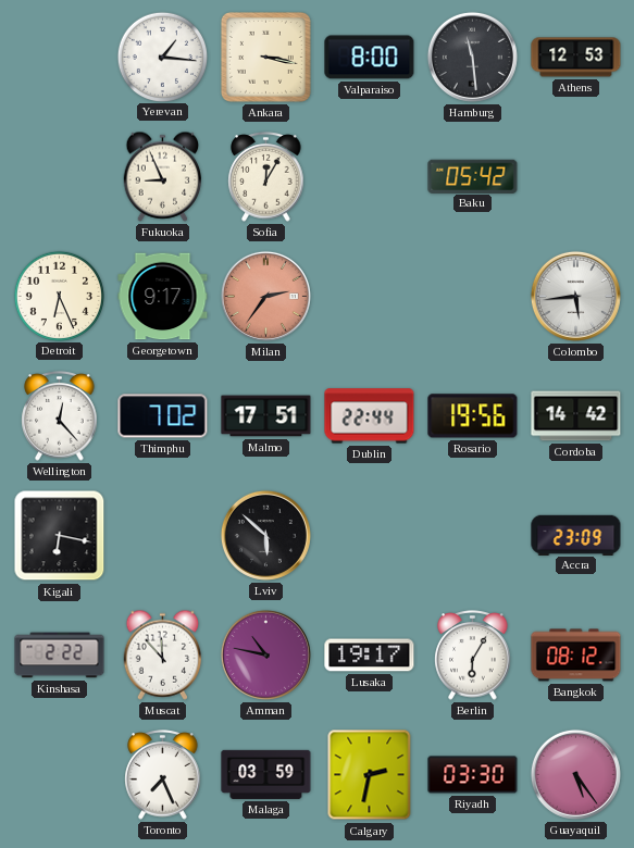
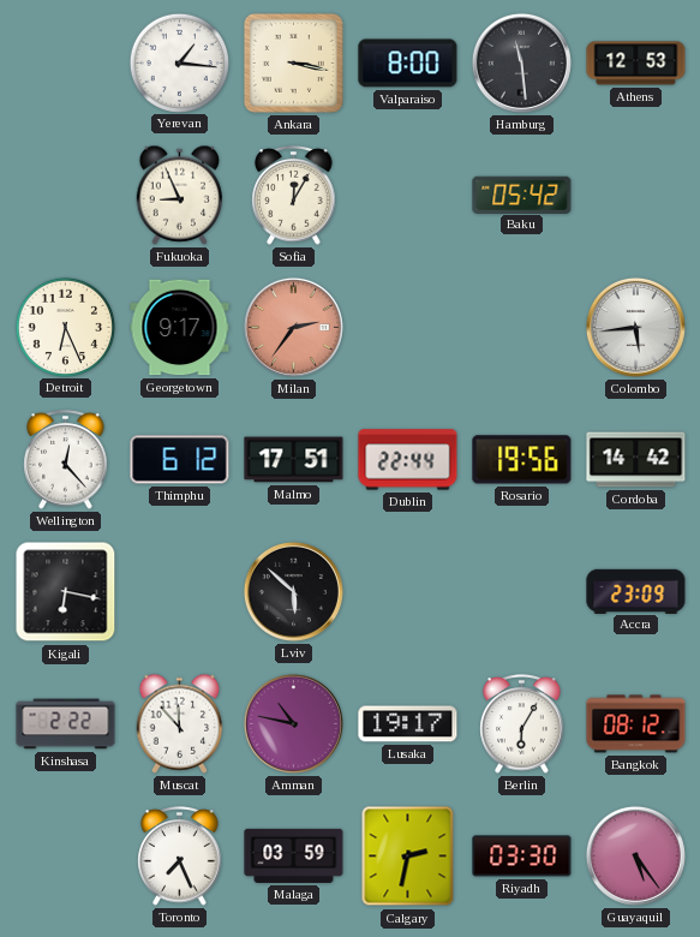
Thimphu: 7:02 -> 6:12 (180, 460)
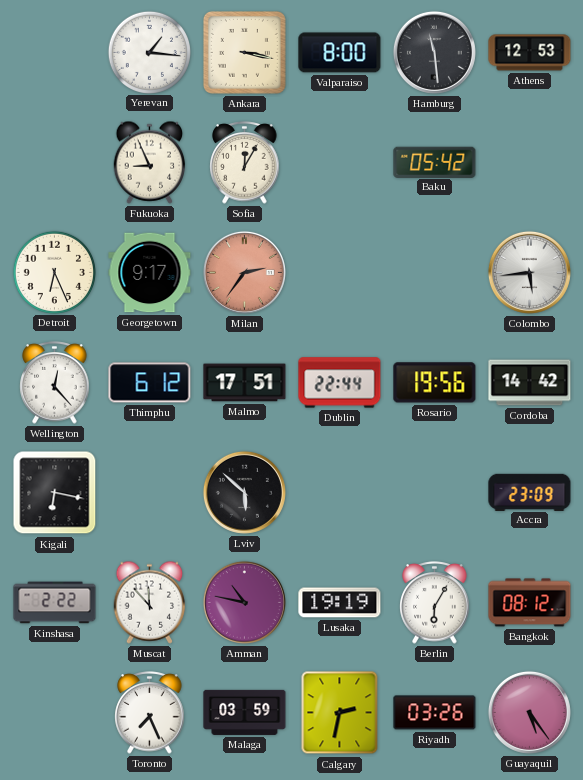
Lusaka: 19:17 -> 19:19 (340, 603)
Riyadh: 03:30 -> 03:26 (435, 713)
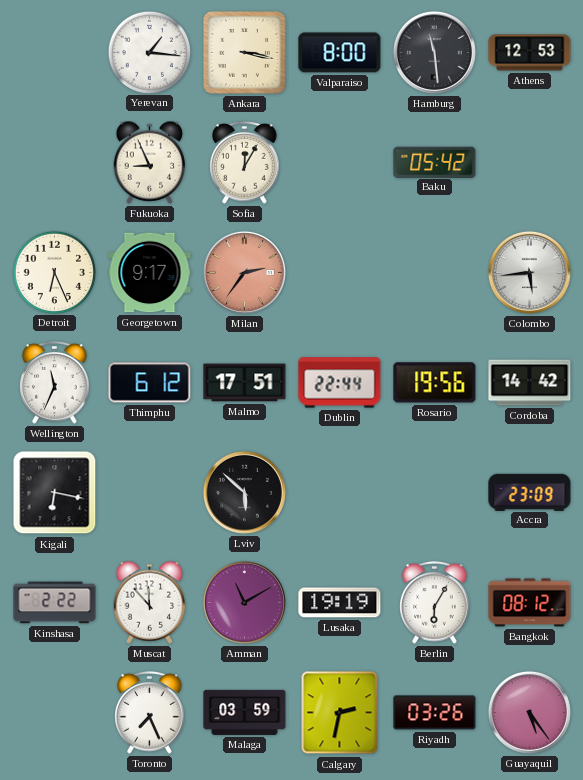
Wellington: 12:23 -> 11:34 (55, 383)
Amman: 10:47 -> 11:10 (244, 602)
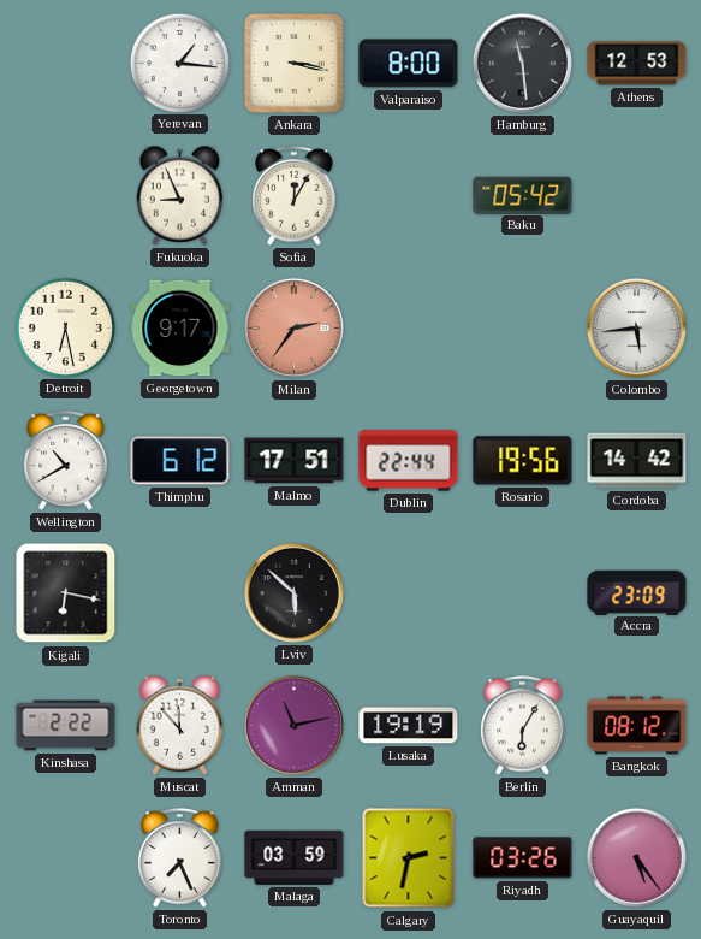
Detroit: 6:26 -> 6:28 (65, 327)
Wellington: 11:34 -> 10:40 (66, 461)
Amman: 11:10 -> 11:13 (293, 725)
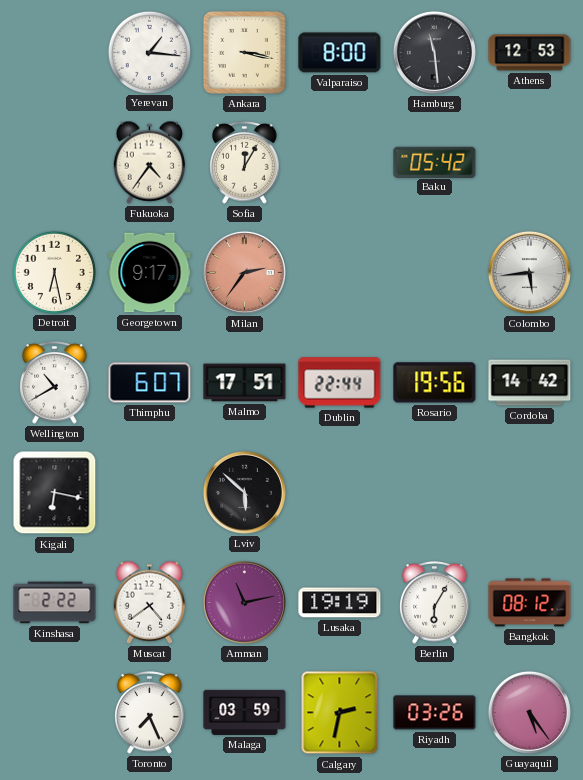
Fukuoka: 8:56 -> 4:36 (150, 162)
Thimphu: 6:12 -> 6:07 (150, 383)
Accra: 23:09 -> none (637, 592)
Muscat: 11:53 -> 4:39 (150, 602)
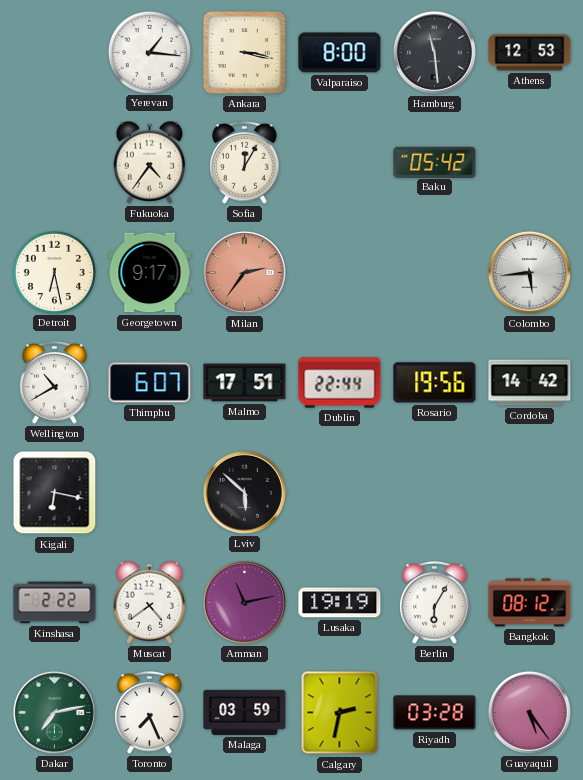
Dakar: none -> 7:13 (54, 712)
Riyadh: 03:26 -> 03:28 (435, 713)
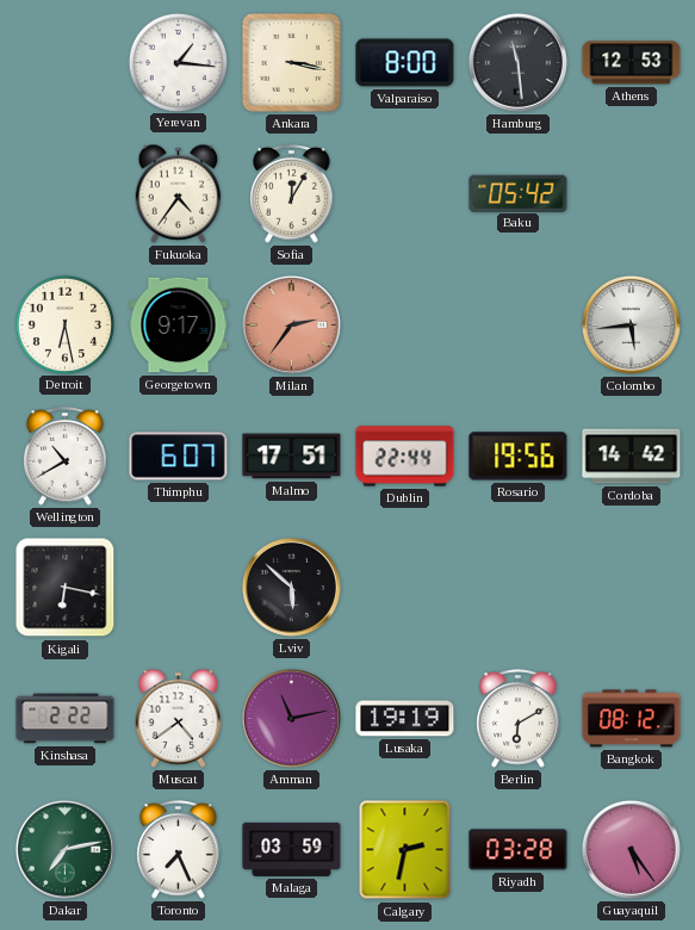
Berlin: 6:05 -> 6:10 (519, 719)
